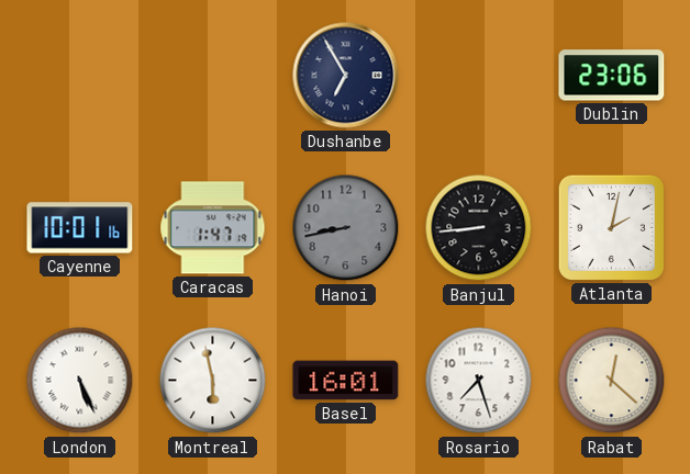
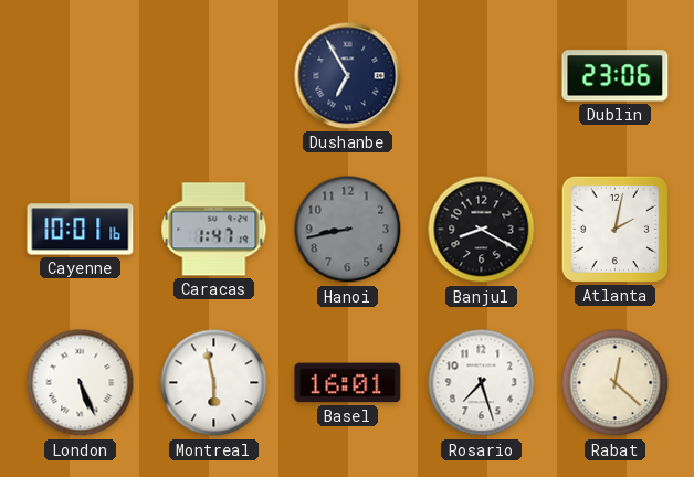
Banjul: 8:44 -> 8:20 (482, 230)
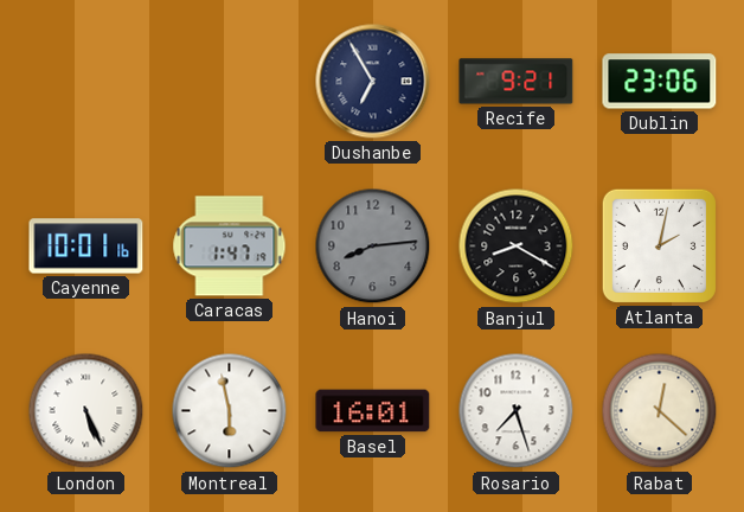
Recife: none -> 9:21 (517, 82)
Hanoi: 8:43 -> 8:14 (373, 247)
